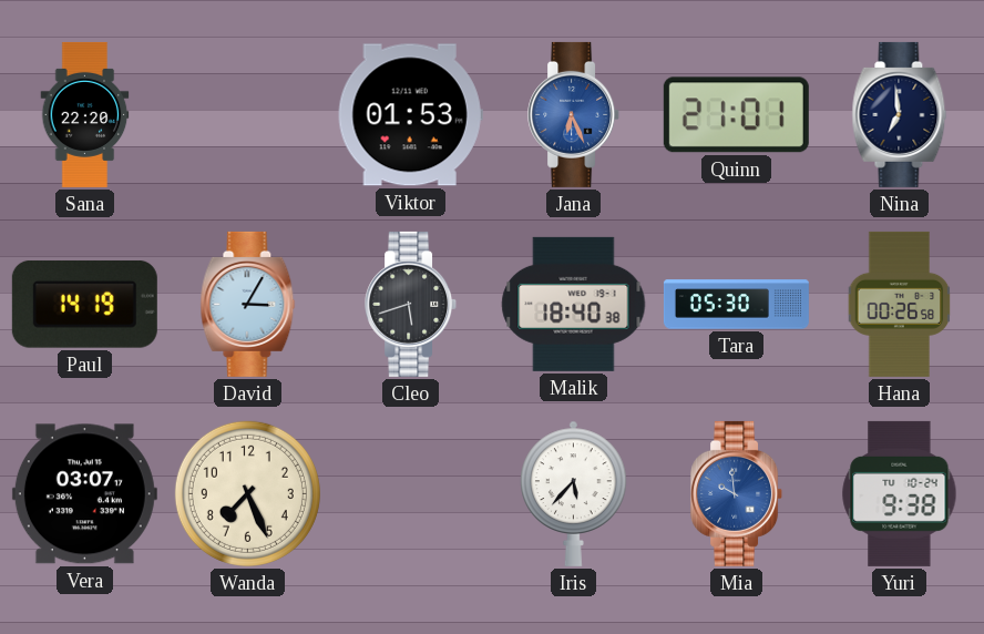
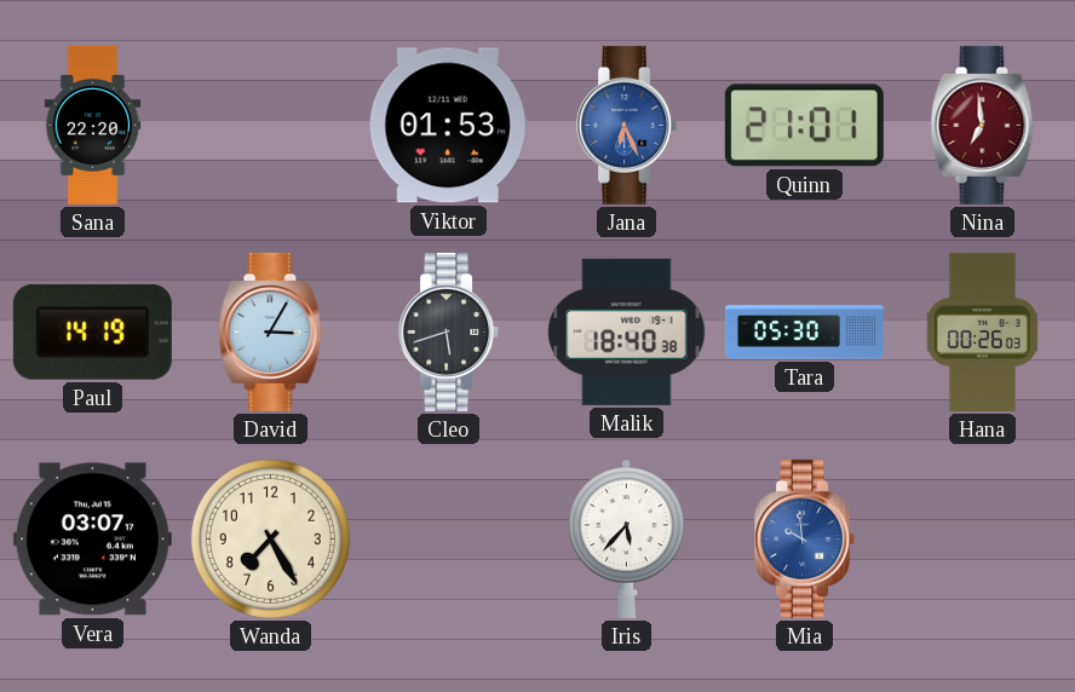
Nina dial: navy -> burgundy (983, 125)
Hana: 00:26:58 -> 00:26:03 (983, 331)
Wanda: 7:26 -> 7:25 (270, 538)
Yuri: 9:38 -> none (900, 493)
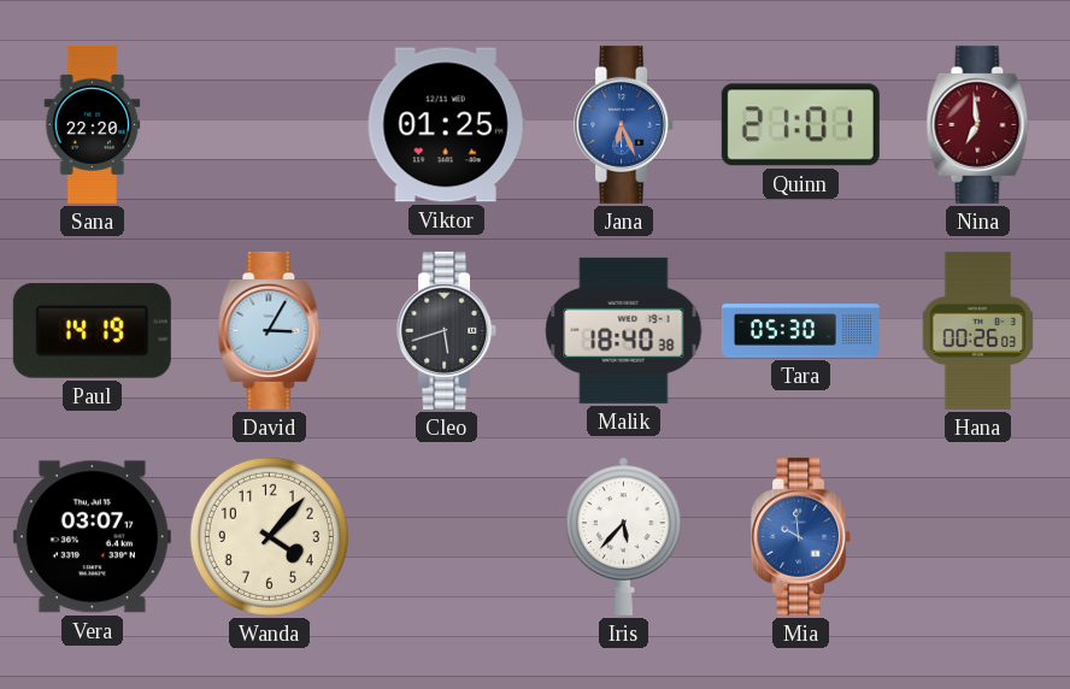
Viktor: 01:53 -> 01:25 (446, 125)
Wanda: 7:25 -> 4:07 (269, 536)
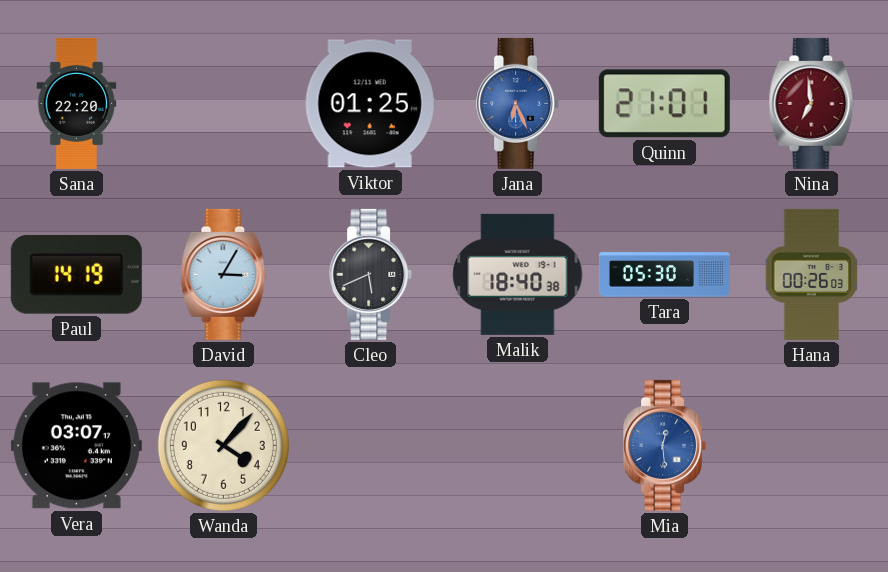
Cleo: 5:42 -> 5:41 (371, 274)
Iris: 5:37 -> none (624, 536)
Mia: 9:59 -> 12:29 (665, 445)
